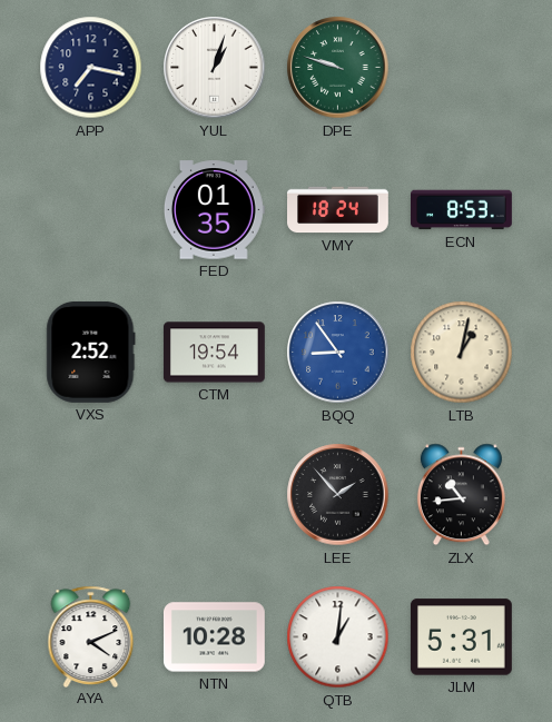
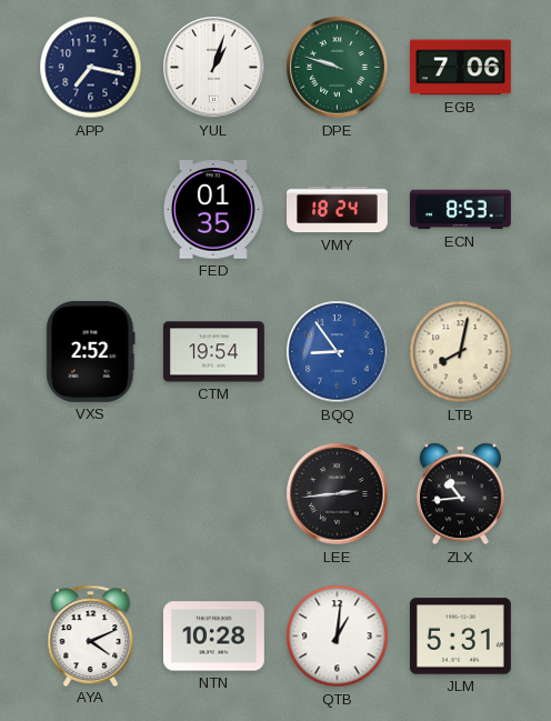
EGB: none -> 7:06 (461, 68)
LTB: 1:02 -> 8:02 (461, 352)
LEE: 1:53 -> 2:44 (338, 494)
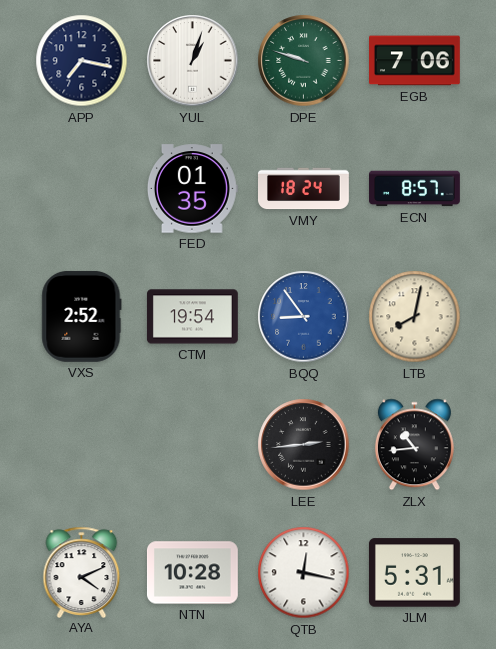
ECN: 8:53 -> 8:57 (415, 189)
QTB: 1:01 -> 12:17 (304, 573)
